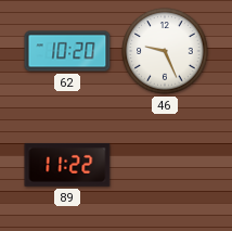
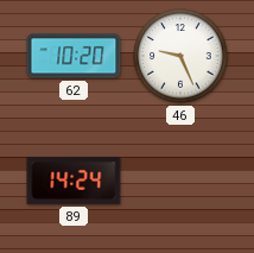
89: 11:22 -> 14:24 (74, 181)
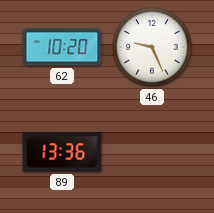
89: 14:24 -> 13:36 (62, 152)
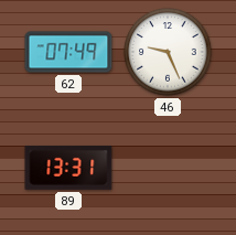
62: 10:20 -> 07:49 (68, 52)
89: 13:36 -> 13:31 (68, 168)
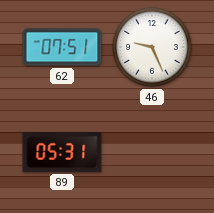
62: 07:49 -> 07:51 (62, 47)
89: 13:31 -> 05:31 (62, 152)
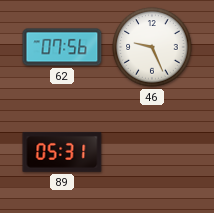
62: 07:51 -> 07:56 (62, 47)
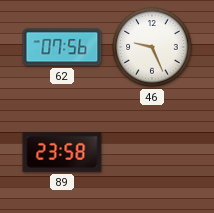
89: 05:31 -> 23:58 (62, 152)
